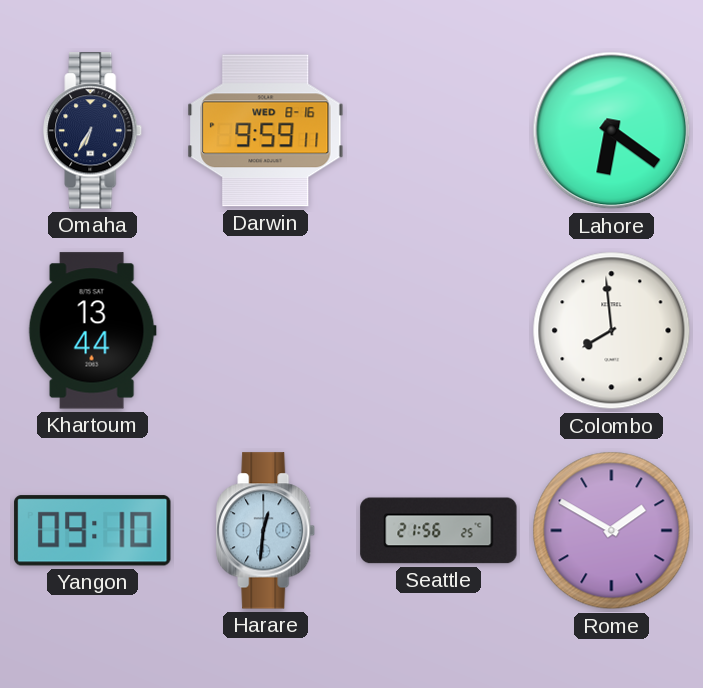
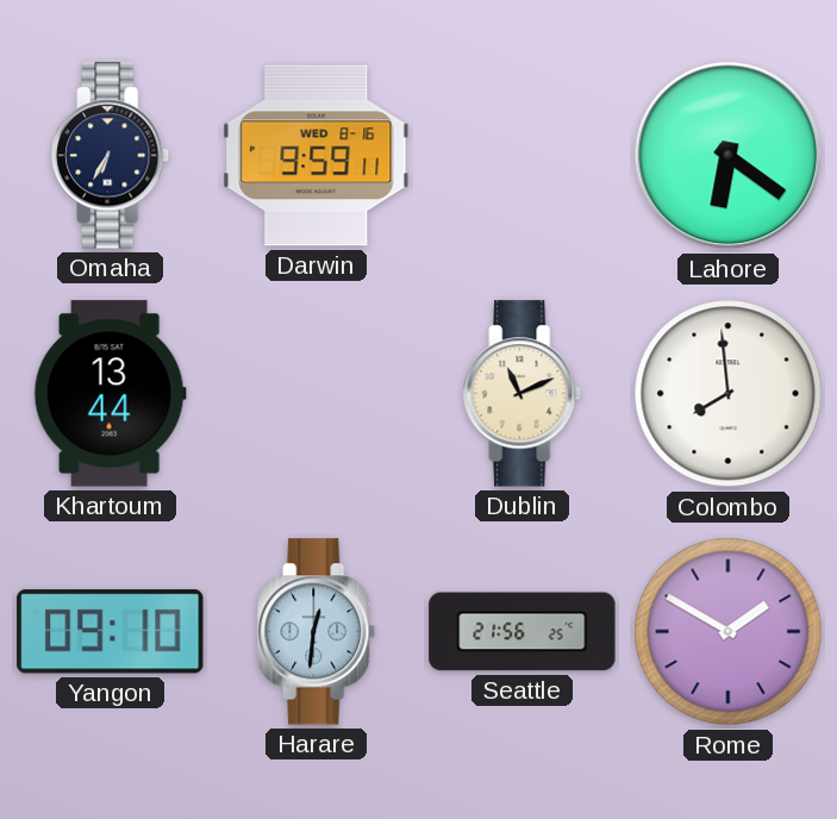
Dublin: none -> 11:11 (523, 394)
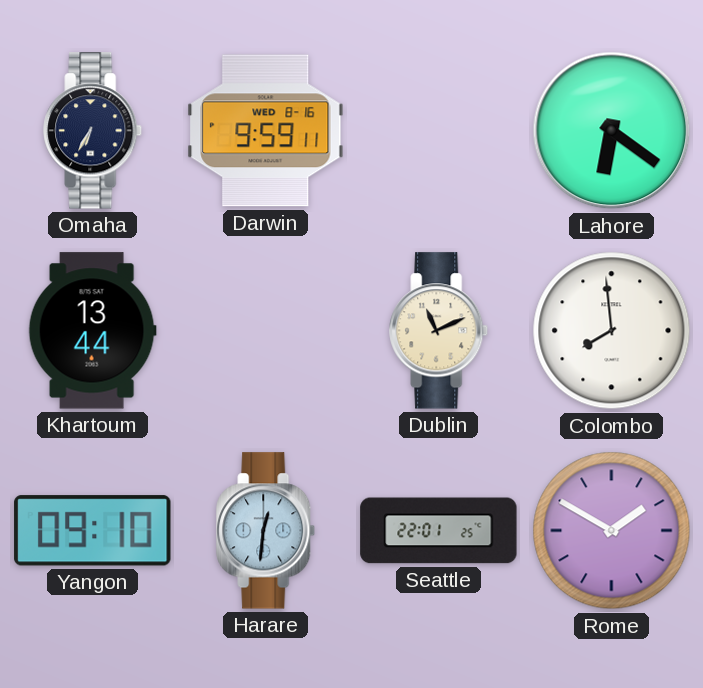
Seattle: 21:56 -> 22:01 (439, 531)
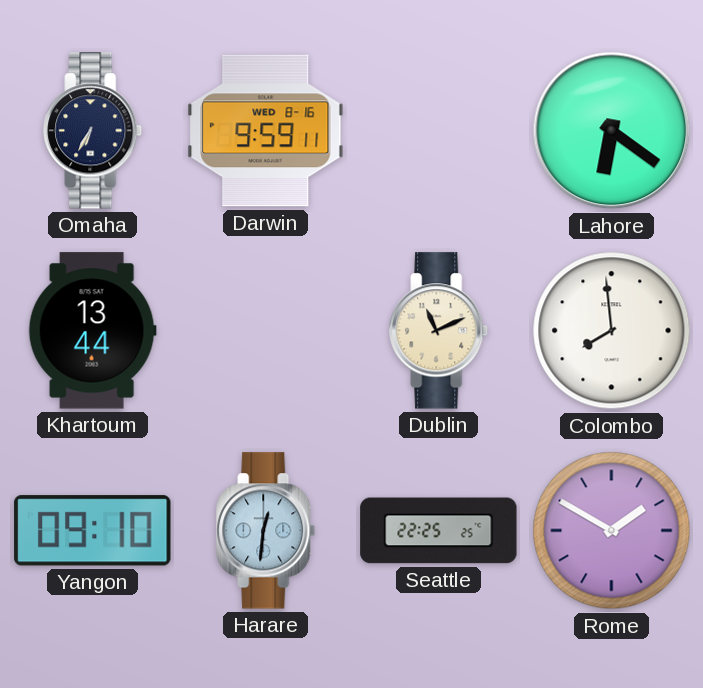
Seattle: 22:01 -> 22:25 (439, 531)
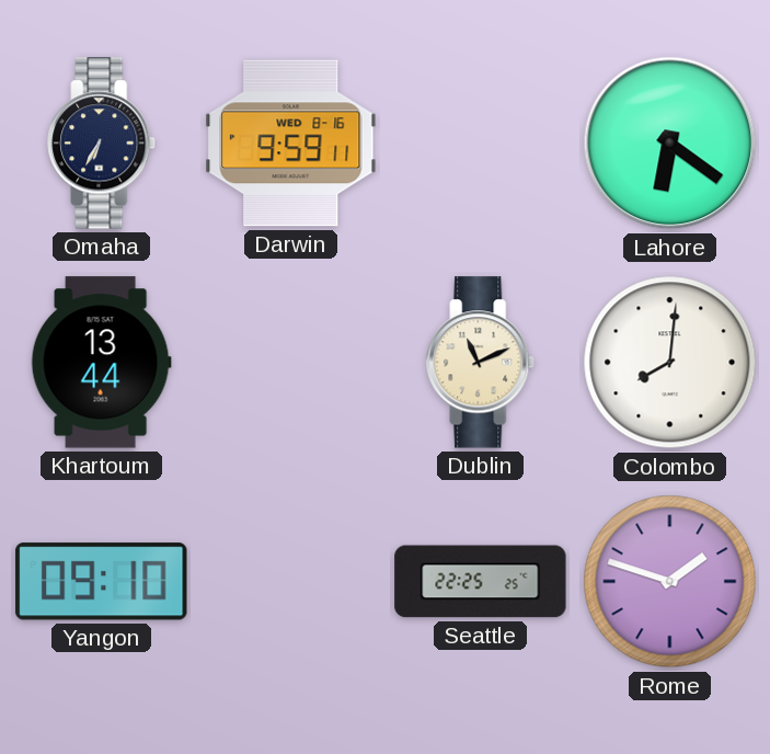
Colombo: 7:59 -> 8:01 (670, 363)
Harare: 12:31 -> none (266, 531)
Rome: 1:50 -> 1:48 (670, 582)
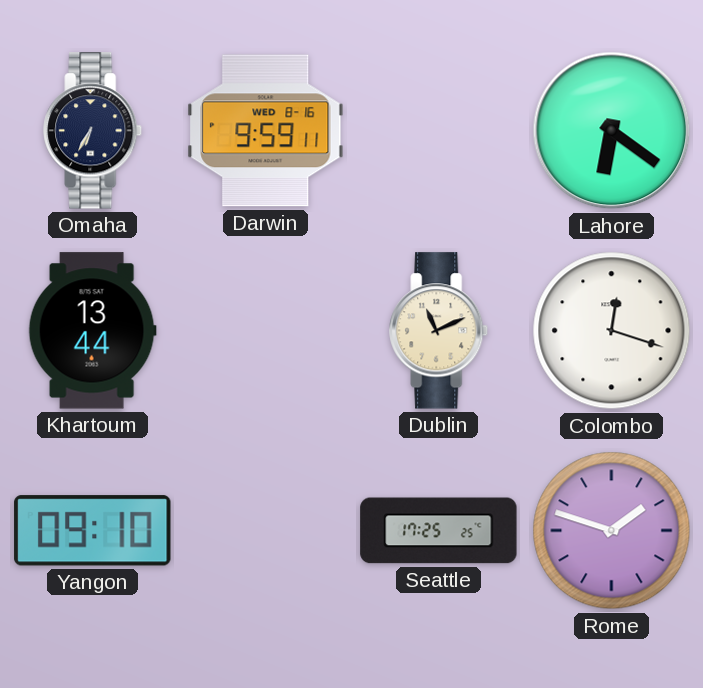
Colombo: 8:01 -> 12:18 (612, 331)
Seattle: 22:25 -> 17:25 (439, 531)
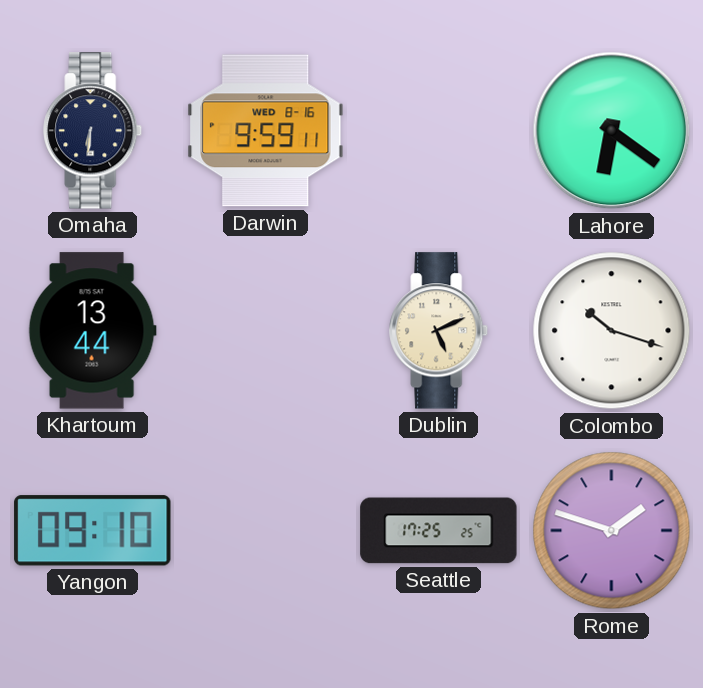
Omaha: 6:35 -> 6:31 (93, 131)
Dublin: 11:11 -> 5:11 (439, 331)
Colombo: 12:18 -> 10:18 (612, 331)
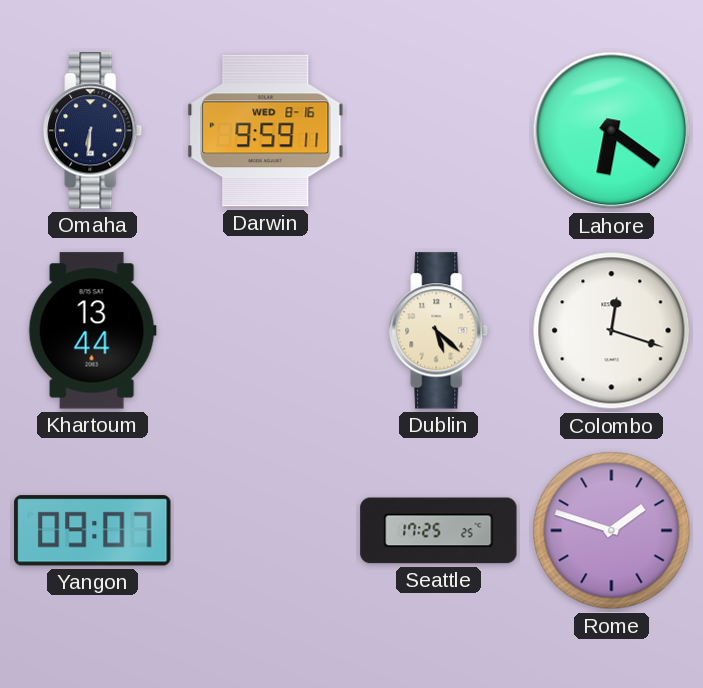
Dublin: 5:11 -> 5:22 (439, 331)
Colombo: 10:18 -> 12:18 (612, 331)
Yangon: 09:10 -> 09:07 (93, 531)
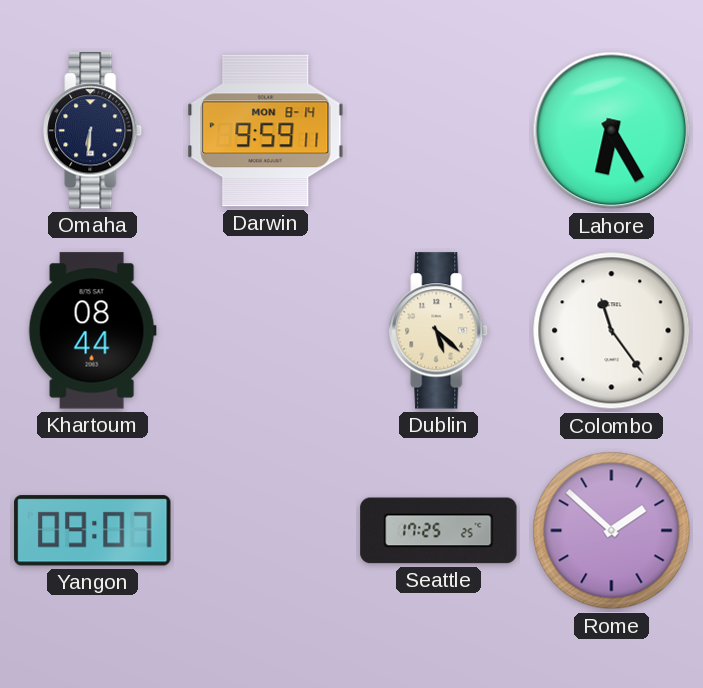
Darwin date: WED 8-16 -> MON 8-14 (266, 131)
Lahore: 6:21 -> 6:25 (612, 131)
Khartoum: 13:44 -> 08:44 (92, 331)
Colombo: 12:18 -> 11:24 (612, 331)
Rome: 1:48 -> 1:52 (612, 531)
